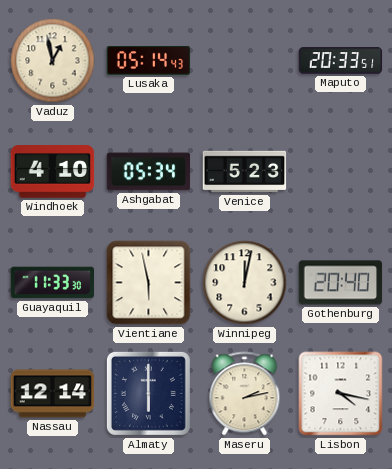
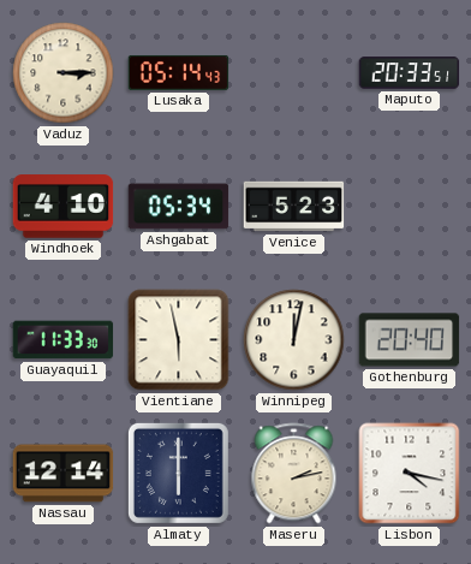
Vaduz: 12:58 -> 3:15 (64, 73)
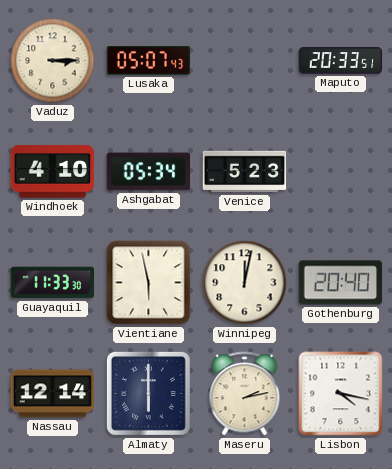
Lusaka: 05:14 -> 05:07 (149, 60)
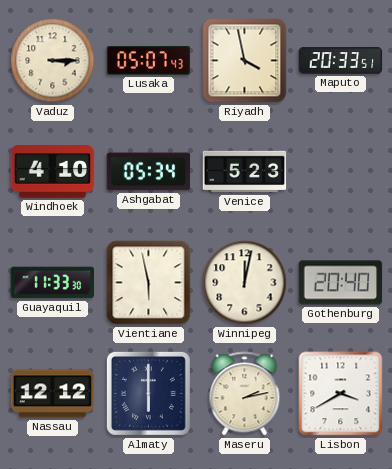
Riyadh: none -> 3:58 (245, 61)
Nassau: 12:14 -> 12:12 (53, 394)
Lisbon: 4:17 -> 3:40 (341, 394)
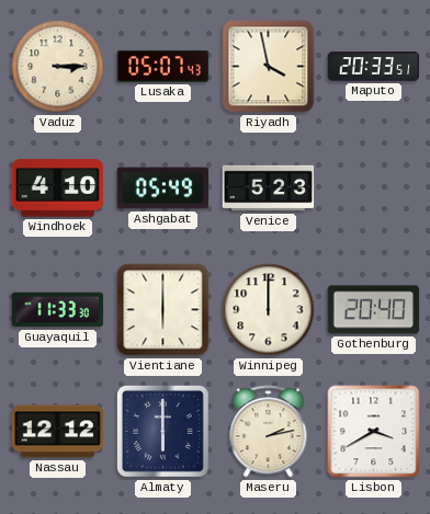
Ashgabat: 05:34 -> 05:49 (163, 189)
Vientiane: 5:58 -> 6:00 (163, 310)
Winnipeg: 12:02 -> 12:00 (269, 310)
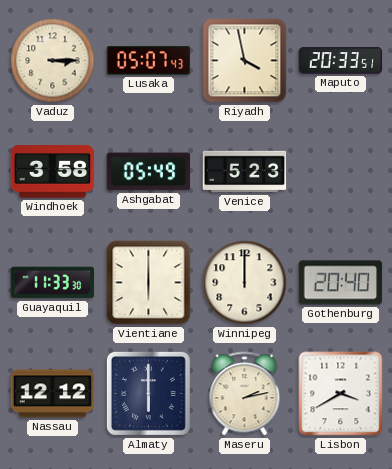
Windhoek: 4:10 -> 3:58 (53, 172)
